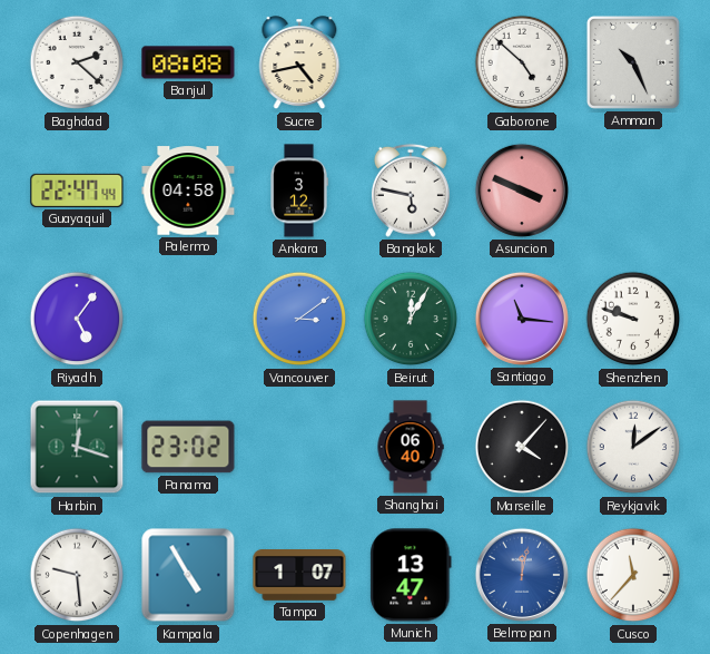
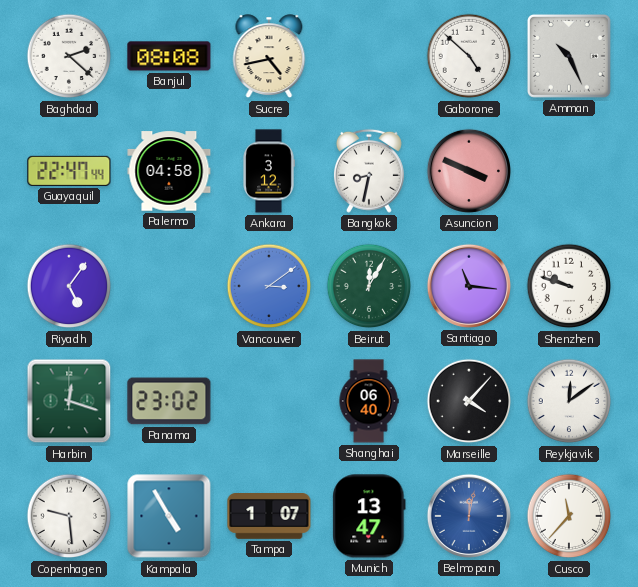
Bangkok: 5:47 -> 8:32 (369, 171)
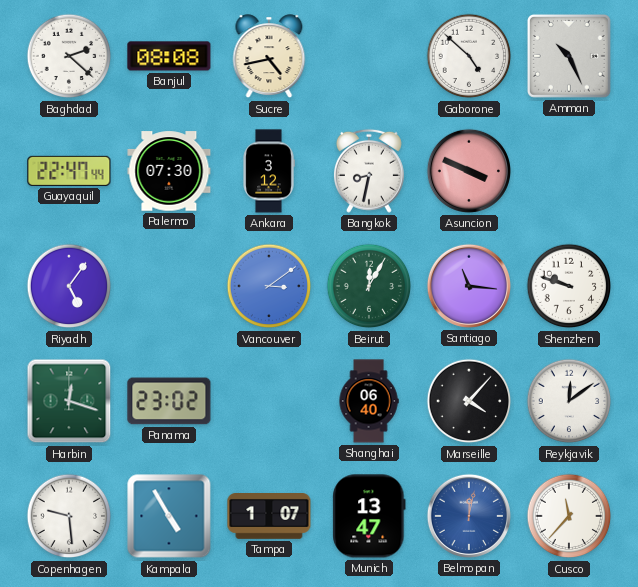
Palermo: 04:58 -> 07:30 (169, 171)
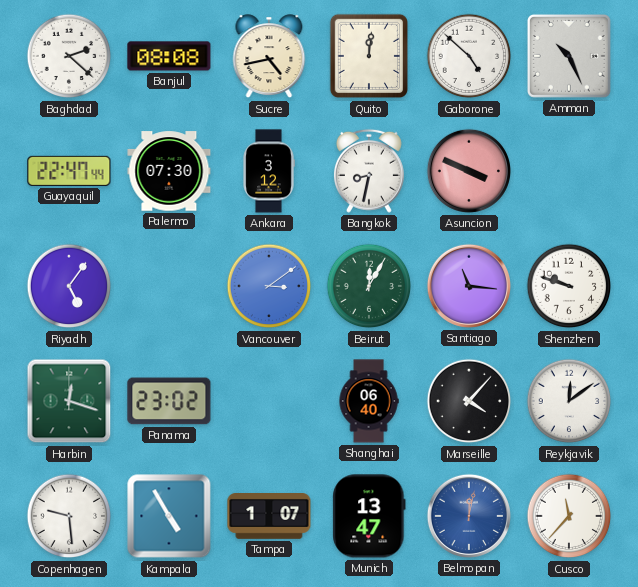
Quito: none -> 12:01 (368, 56)
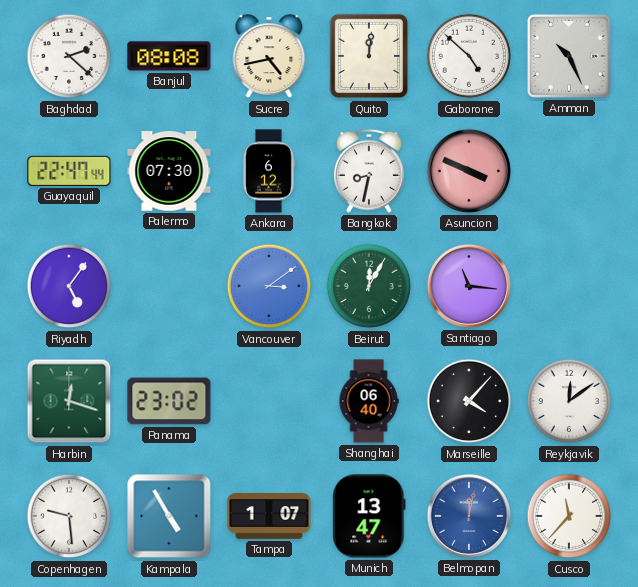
Ankara: 3:12 -> 6:12 (269, 171)
Shenzhen: 9:48 -> none (569, 286)
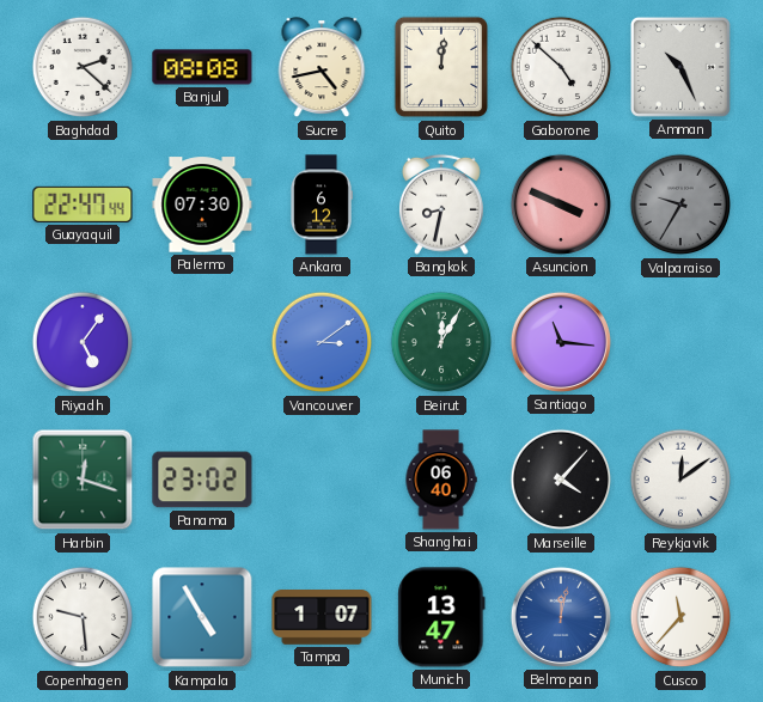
Valparaiso: none -> 9:35 (680, 205)
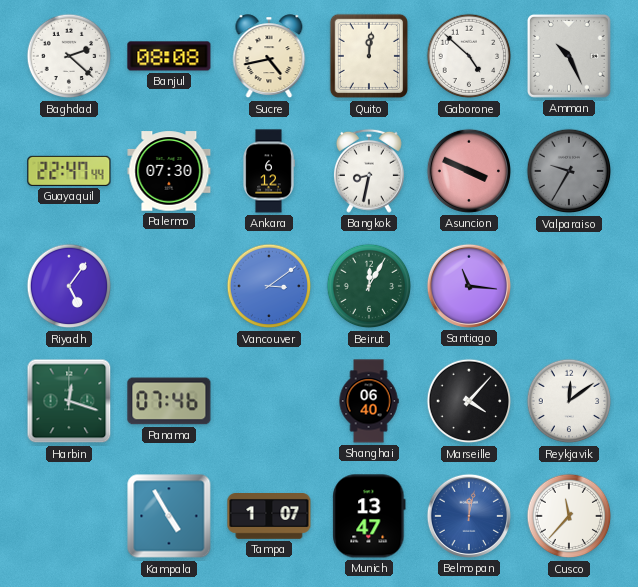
Panama: 23:02 -> 07:46 (169, 401)
Copenhagen: 9:29 -> none (83, 617)
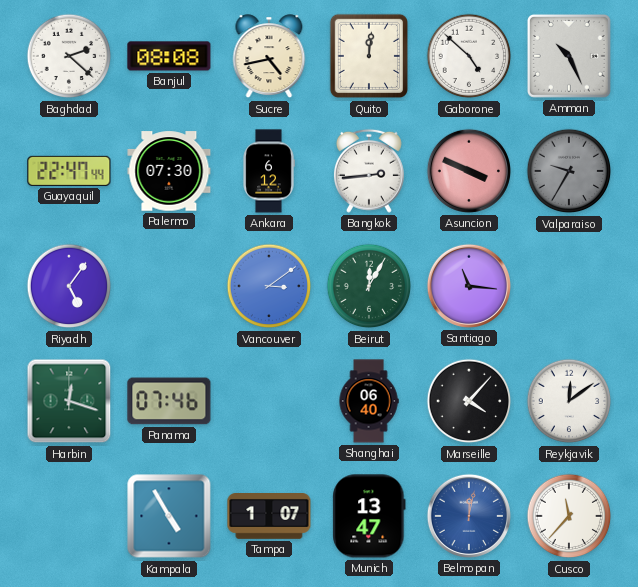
Bangkok: 8:32 -> 2:44 (369, 171)
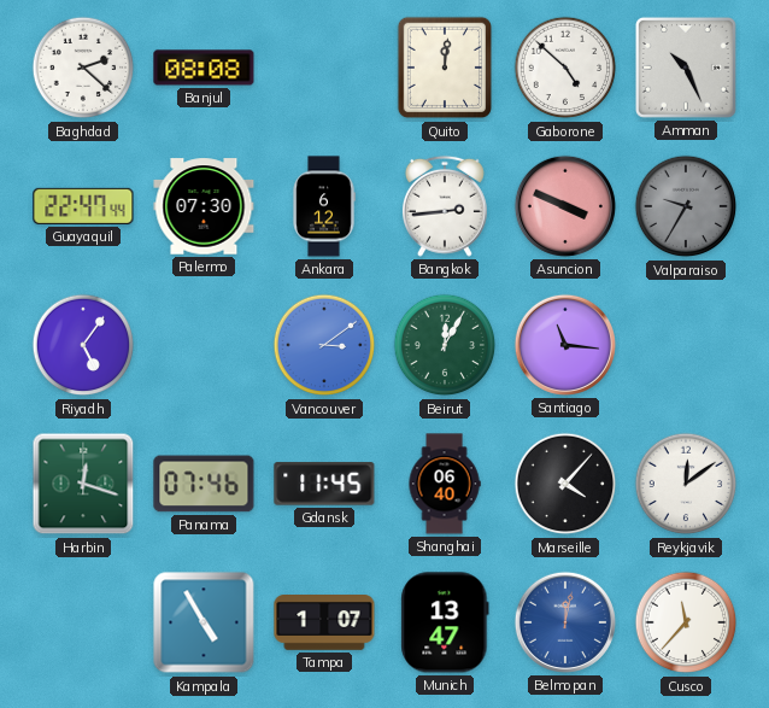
Sucre: 4:43 -> none (269, 57)
Gdansk: none -> 11:45 (324, 484)
